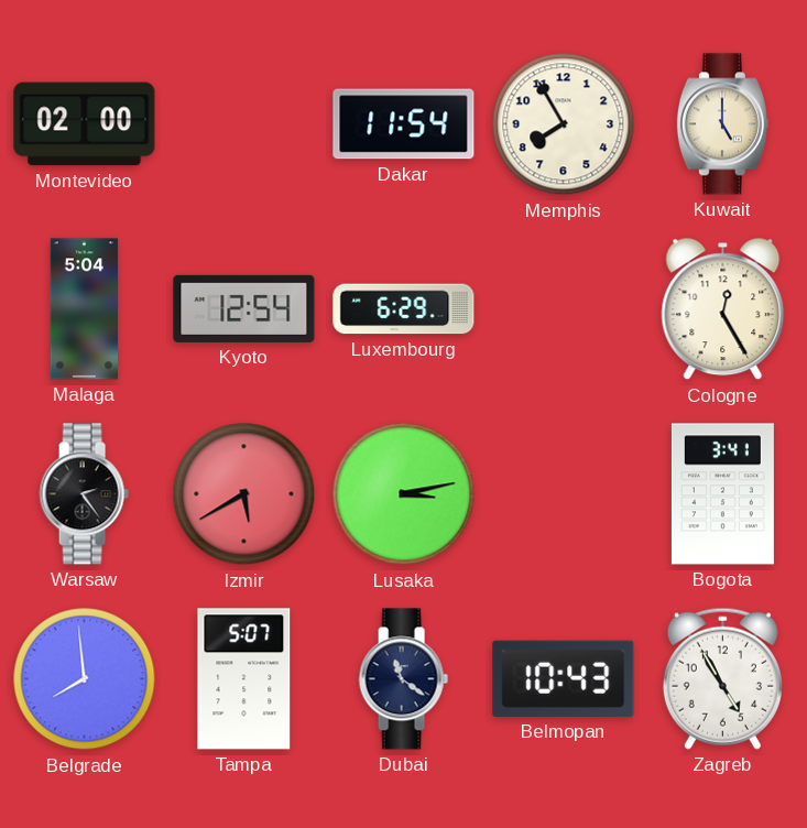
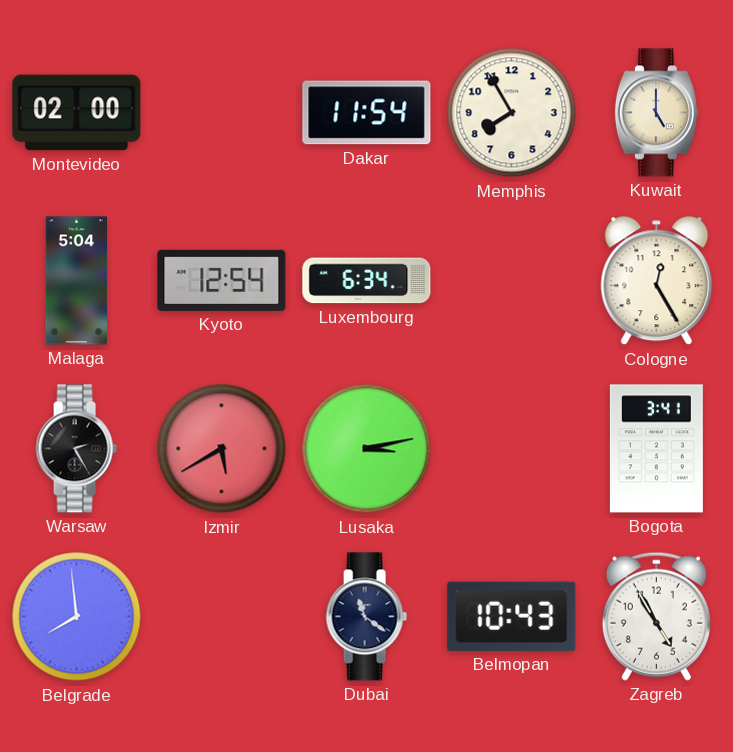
Luxembourg: 6:29 -> 6:34 (367, 281)
Warsaw: 2:24 -> 2:25 (76, 449)
Tampa: 5:07 -> none (244, 679)
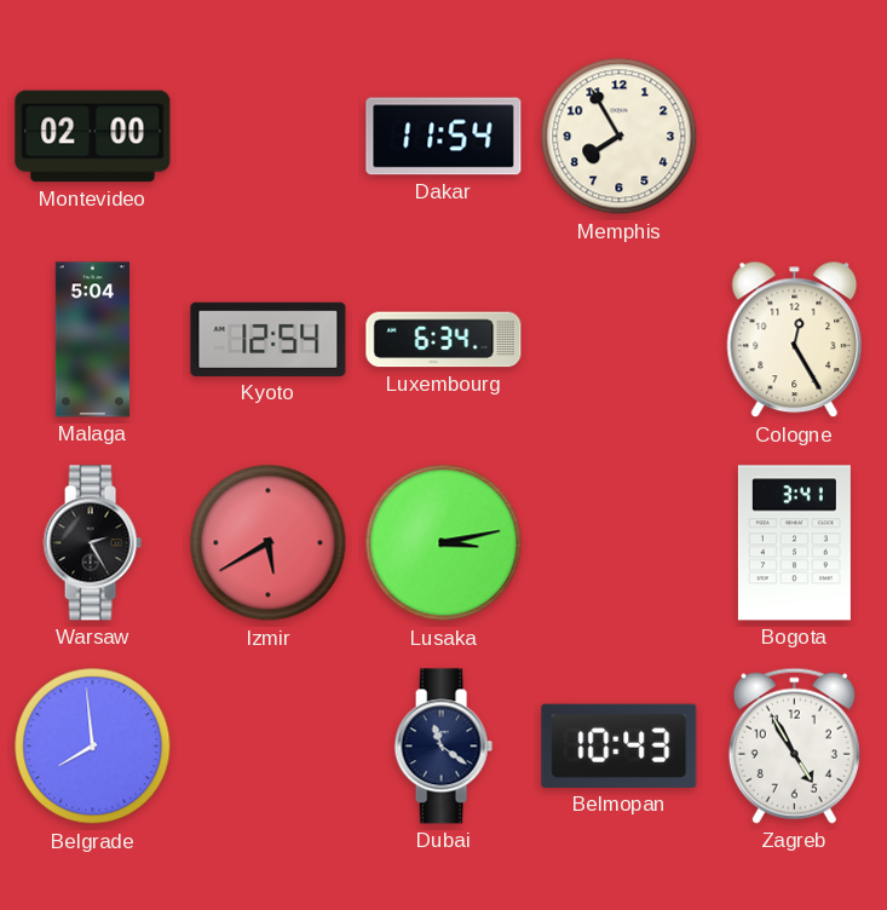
Kuwait: 5:00 -> none (656, 113)
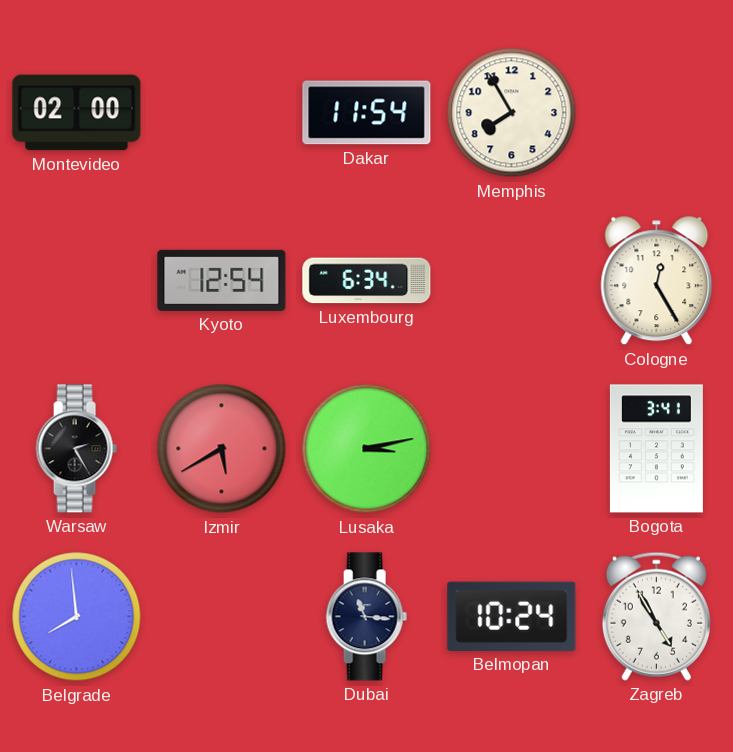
Malaga: 5:04 -> none (92, 340)
Dubai: 11:21 -> 11:16 (366, 617)
Belmopan: 10:43 -> 10:24 (512, 616)
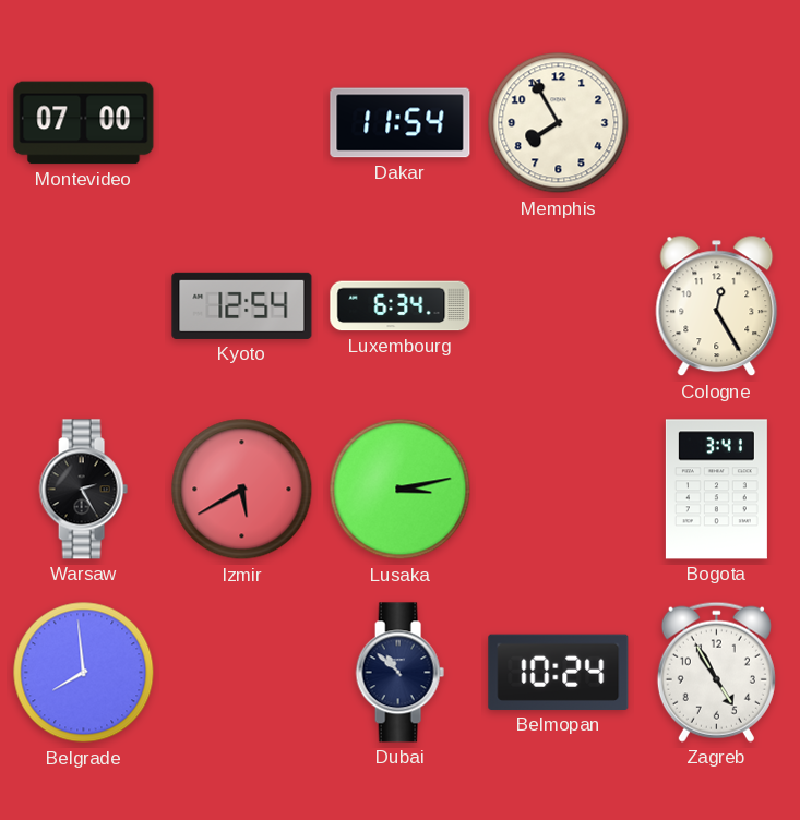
Montevideo: 02:00 -> 07:00 (84, 123)
Dubai: 11:16 -> 10:52 (399, 673)
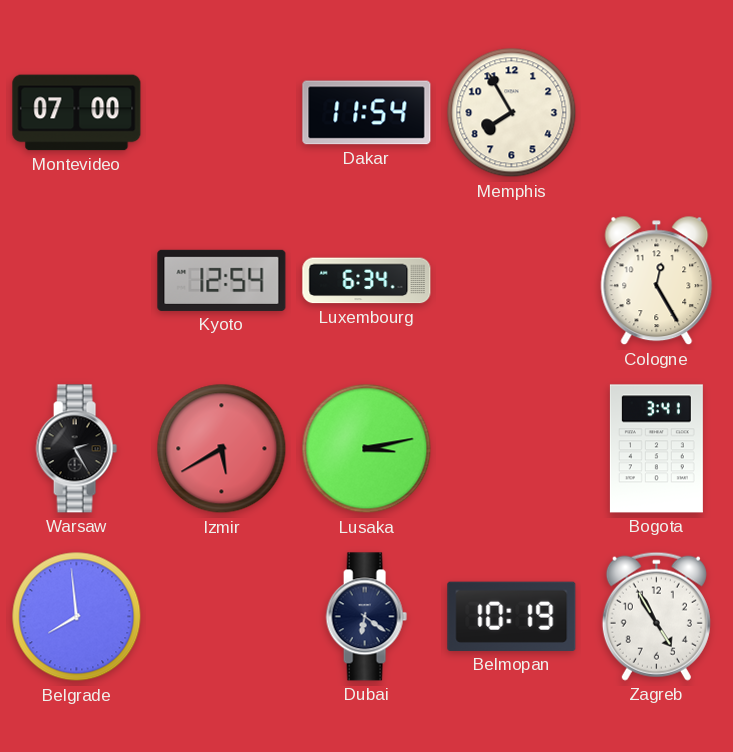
Dubai: 10:52 -> 6:21 (366, 617)
Belmopan: 10:24 -> 10:19 (512, 616)
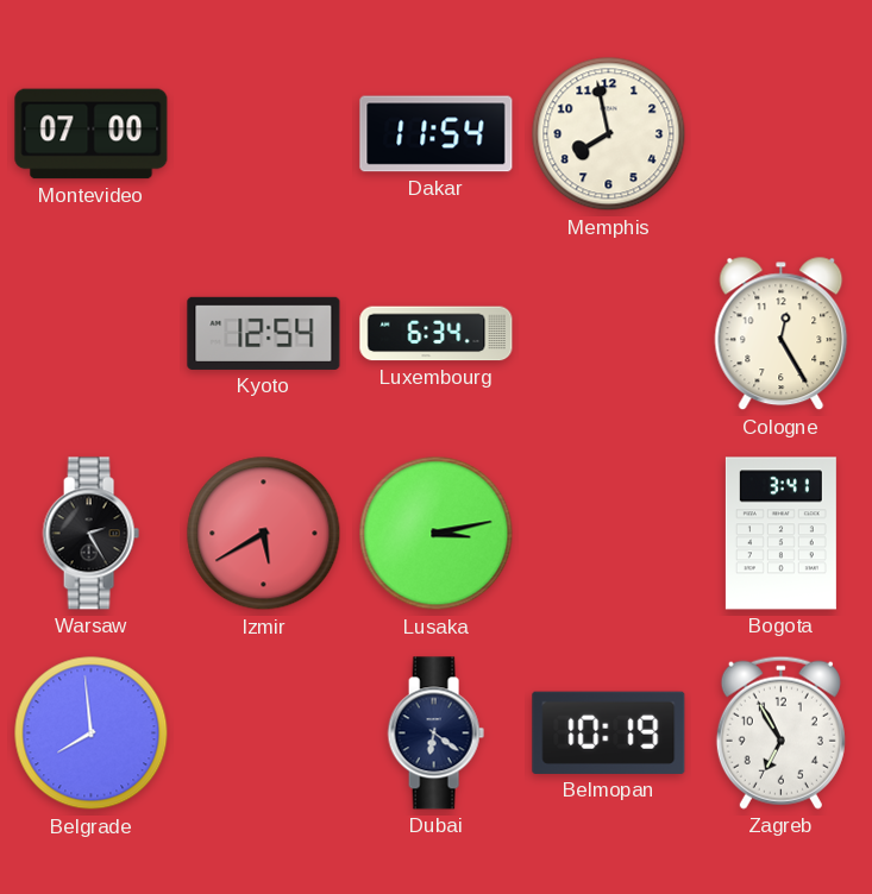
Memphis: 7:55 -> 7:58 (609, 134)
Zagreb: 4:55 -> 6:55 (780, 732)
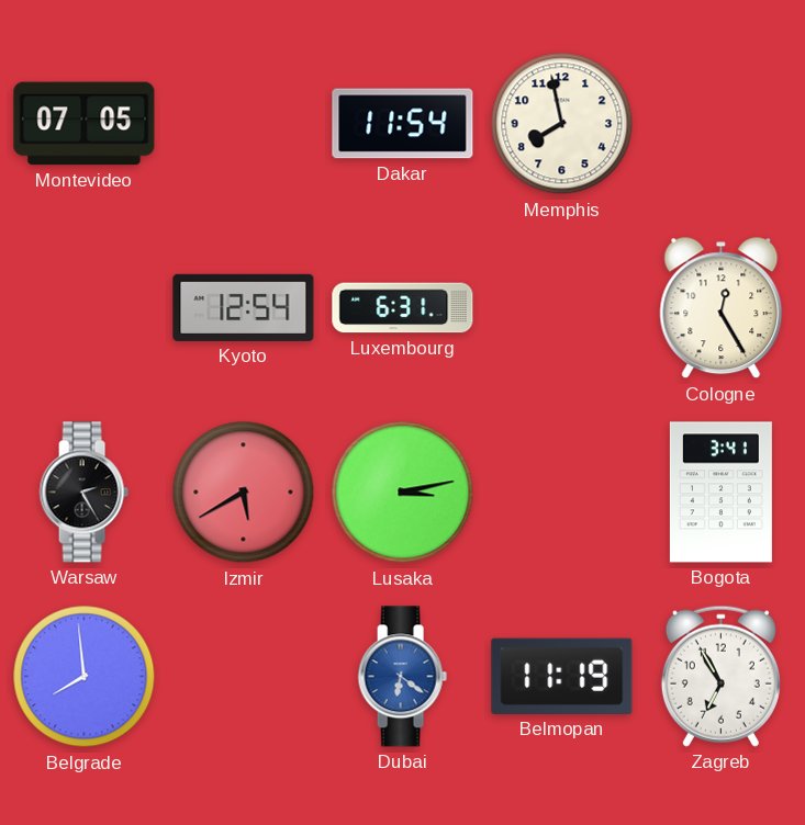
Montevideo: 07:00 -> 07:05 (85, 124)
Luxembourg: 6:34 -> 6:31 (403, 308)
Dubai dial: navy -> blue (402, 677)
Belmopan: 10:19 -> 11:19 (562, 676)
